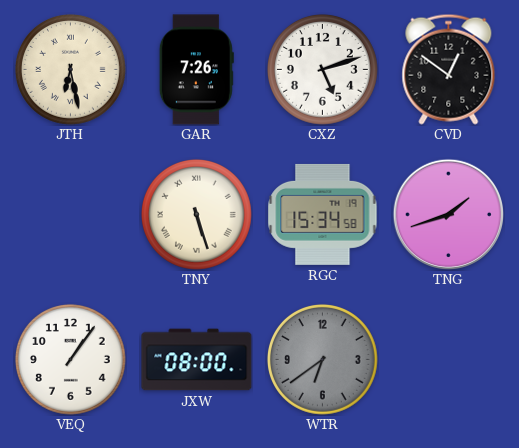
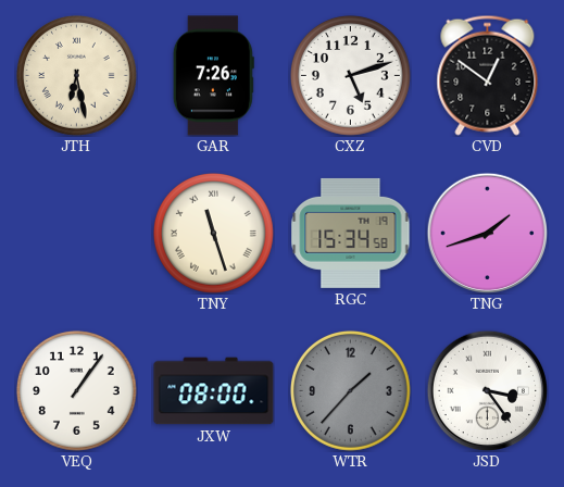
TNY: 5:27 -> 11:27 (213, 233)
WTR: 6:39 -> 1:37 (350, 390)
JSD: none -> 3:24 (487, 390)
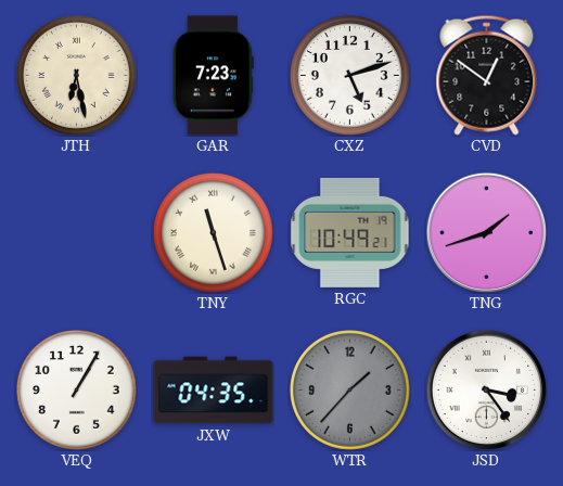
GAR: 7:26 -> 7:23 (213, 76)
RGC: 15:34 -> 10:49 (350, 232)
VEQ: 1:06 -> 1:05 (76, 389)
JXW: 08:00 -> 04:35 (214, 391)
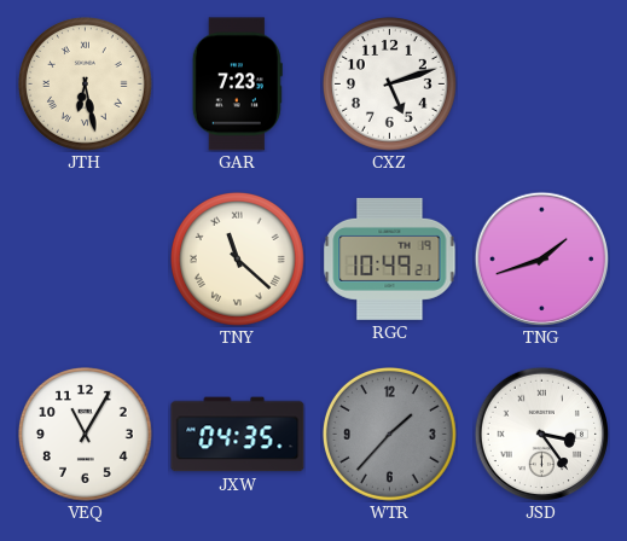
CVD: 12:51 -> none (487, 75)
TNY: 11:27 -> 11:22 (237, 258)
VEQ: 1:05 -> 11:05 (85, 434)
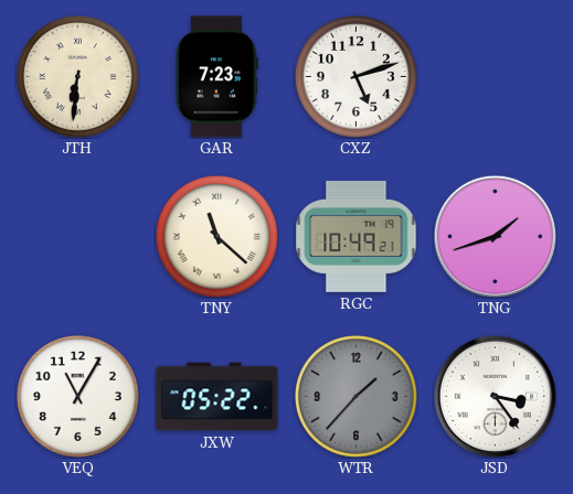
JTH: 6:28 -> 6:31 (77, 76)
JXW: 04:35 -> 05:22 (217, 397)
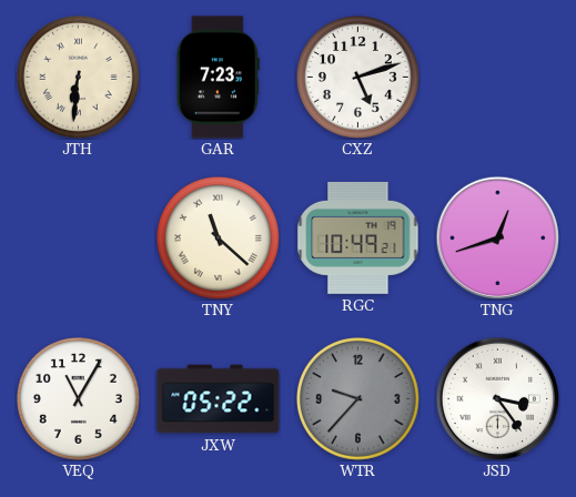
TNG: 1:42 -> 12:42 (497, 237)
WTR: 1:37 -> 9:37 (357, 398)
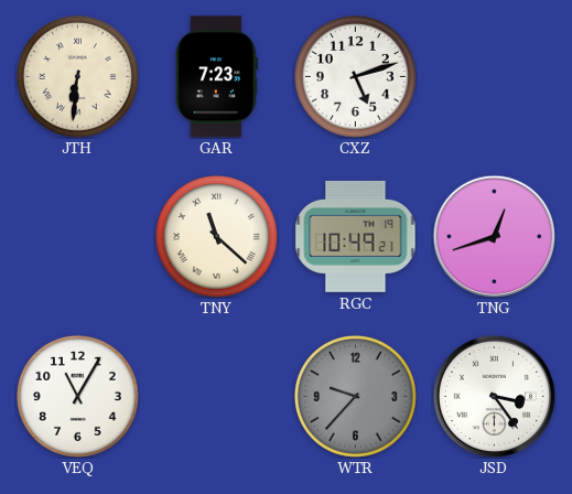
JXW: 05:22 -> none (219, 399)
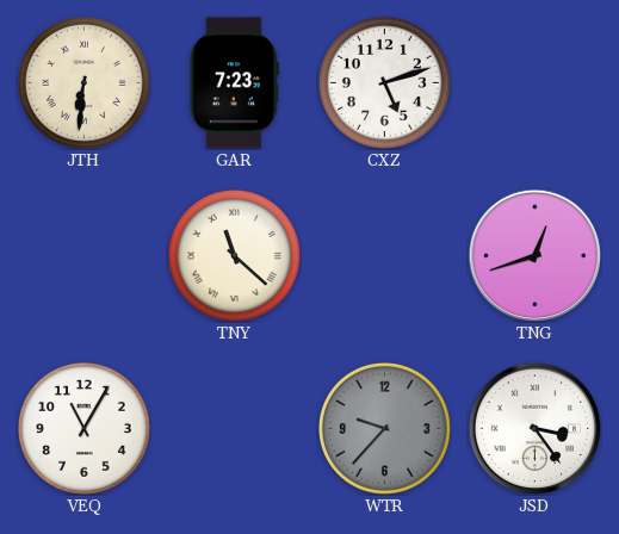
RGC: 10:49 -> none (356, 236)
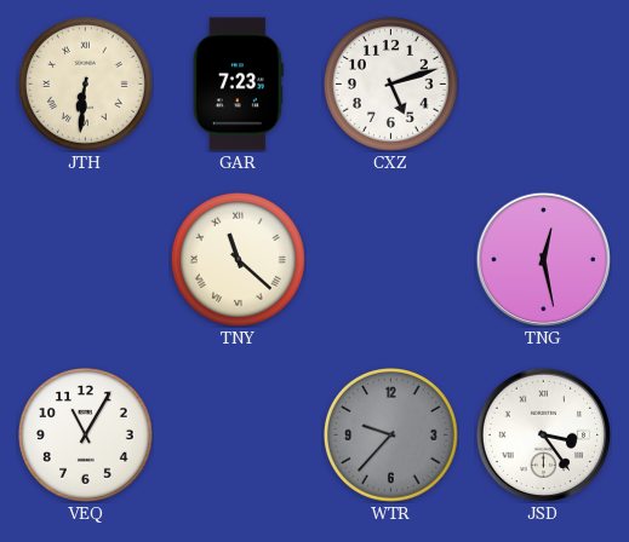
TNG: 12:42 -> 12:28 (543, 259)
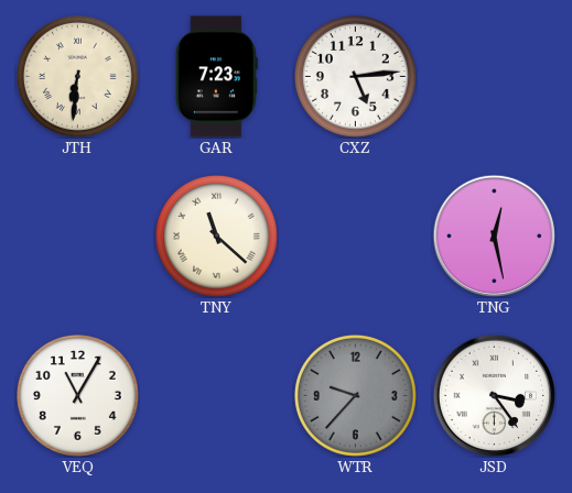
CXZ: 5:12 -> 5:14 (355, 76)
